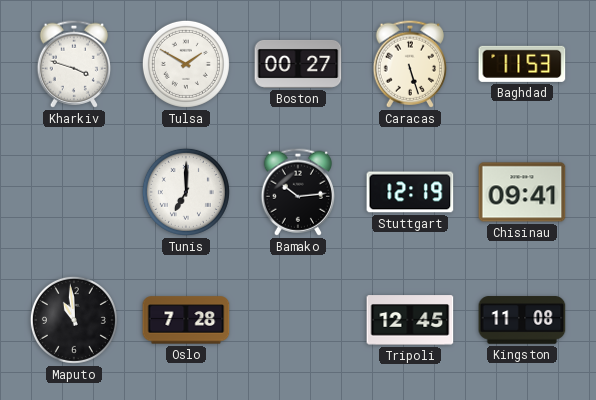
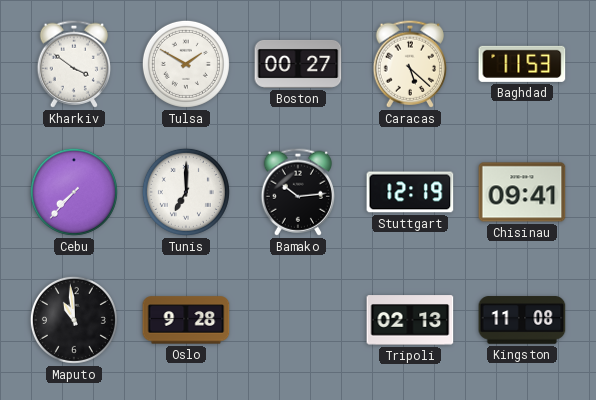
Kharkiv: 3:48 -> 3:51 (73, 64)
Caracas: 5:27 -> 5:22 (409, 64)
Cebu: none -> 7:37 (74, 192)
Oslo: 7:28 -> 9:28 (186, 320)
Tripoli: 12:45 -> 02:13 (410, 320)
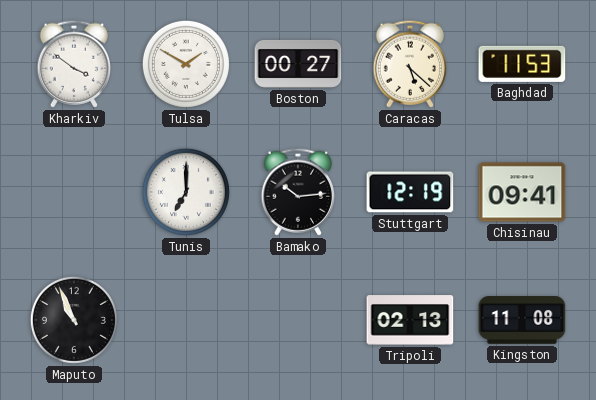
Cebu: 7:37 -> none (74, 192)
Maputo: 10:59 -> 10:56 (74, 320)
Oslo: 9:28 -> none (186, 320)
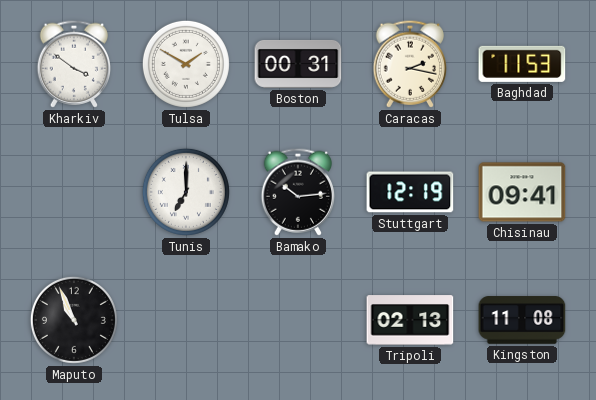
Boston: 00:27 -> 00:31 (298, 64)
Caracas: 5:22 -> 2:17 (409, 64)
